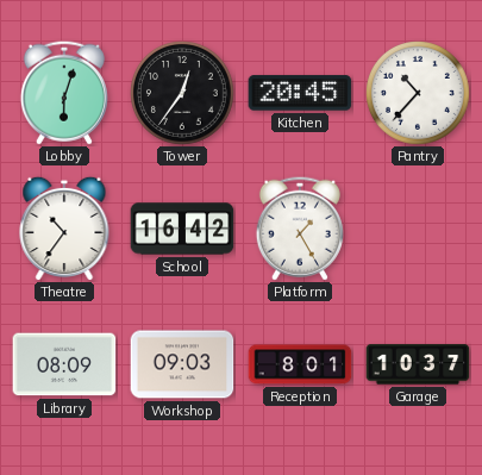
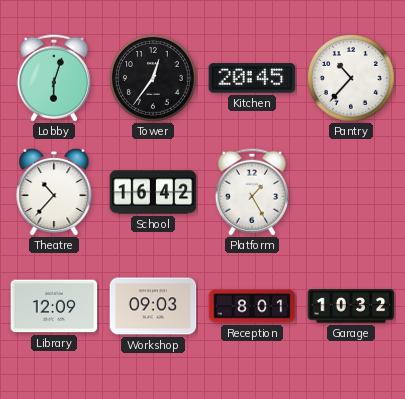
Theatre: 10:36 -> 10:37 (54, 192)
Library: 08:09 -> 12:09 (54, 306)
Garage: 10:37 -> 10:32 (351, 306)
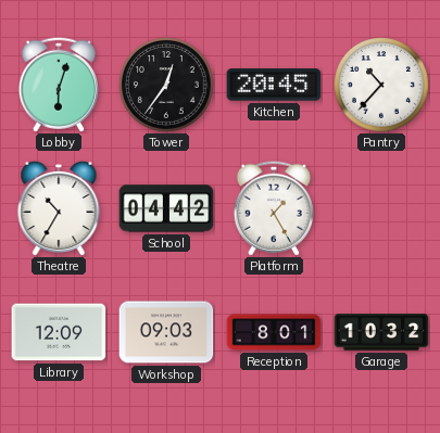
Theatre: 10:37 -> 10:35 (59, 208)
School: 16:42 -> 04:42 (166, 208)
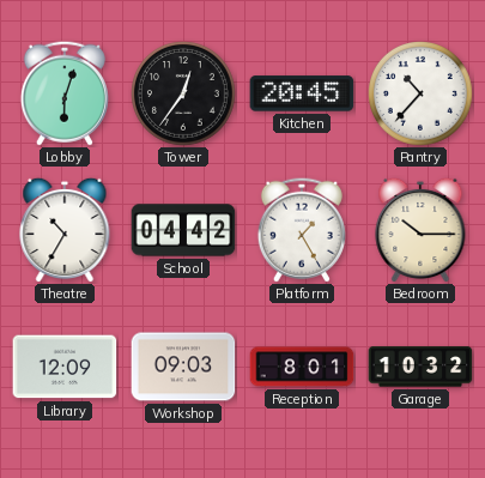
Bedroom: none -> 10:15 (420, 230)
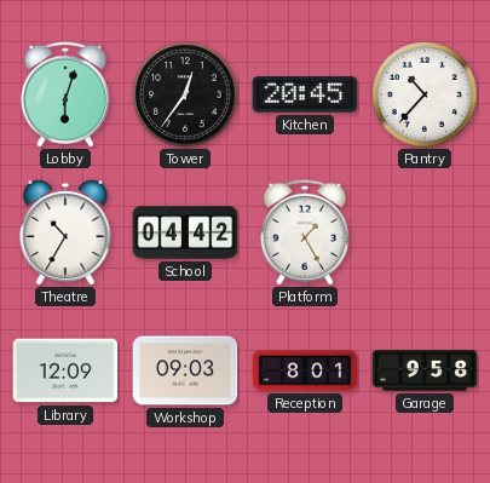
Bedroom: 10:15 -> none (420, 230)
Garage: 10:32 -> 9:58 (425, 370)
